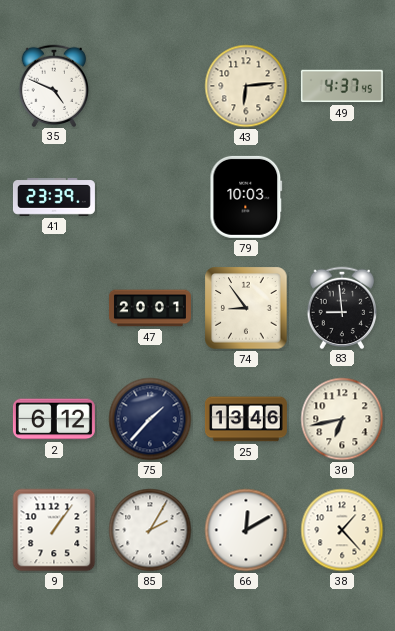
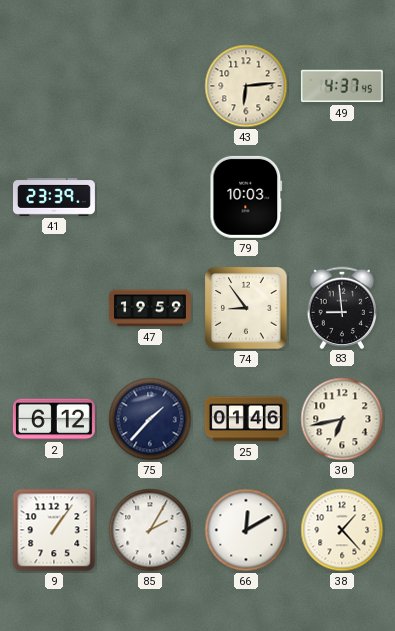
35: 4:49 -> none (54, 85)
47: 20:01 -> 19:59 (150, 308)
25: 13:46 -> 01:46 (246, 419)
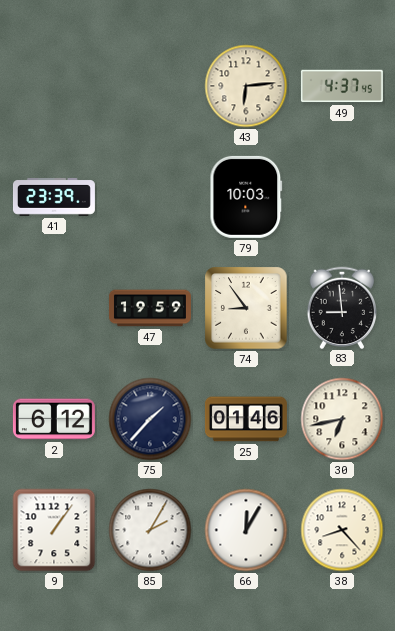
66: 12:10 -> 12:05 (246, 530)
38: 1:23 -> 8:23 (342, 530)
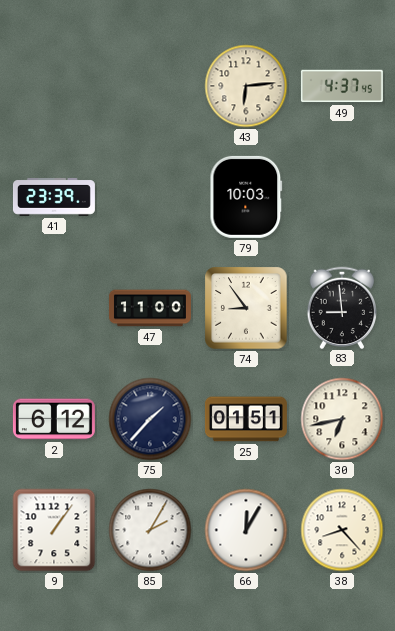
47: 19:59 -> 11:00 (150, 308)
25: 01:46 -> 01:51 (246, 419)
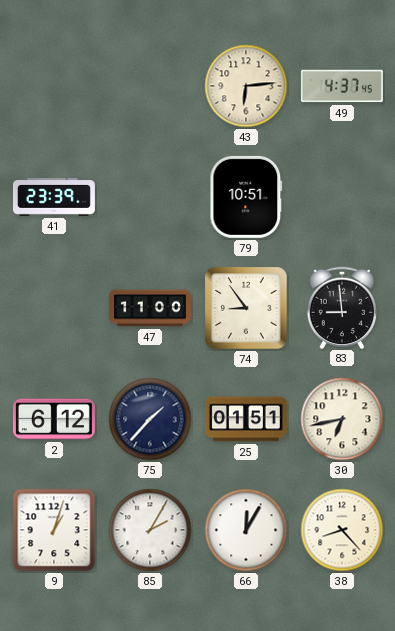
79: 10:03 -> 10:51 (246, 197)
9: 1:06 -> 1:03 (54, 530)
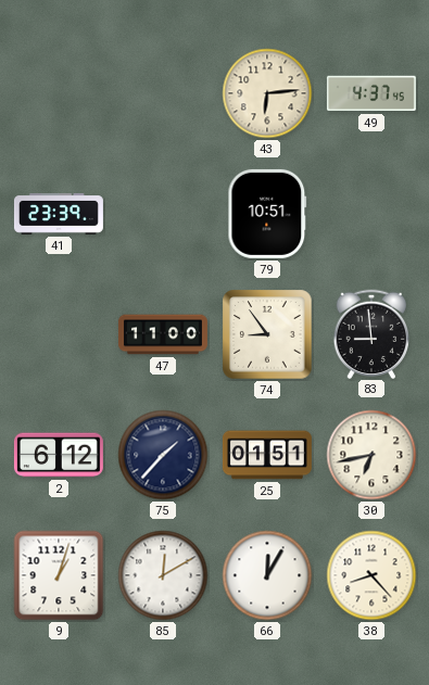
85: 2:05 -> 12:10 (163, 575)
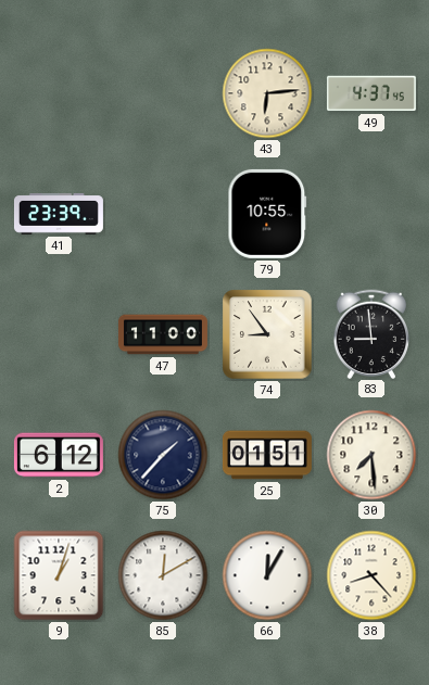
79: 10:51 -> 10:55 (267, 214)
30: 6:43 -> 7:29 (371, 455)
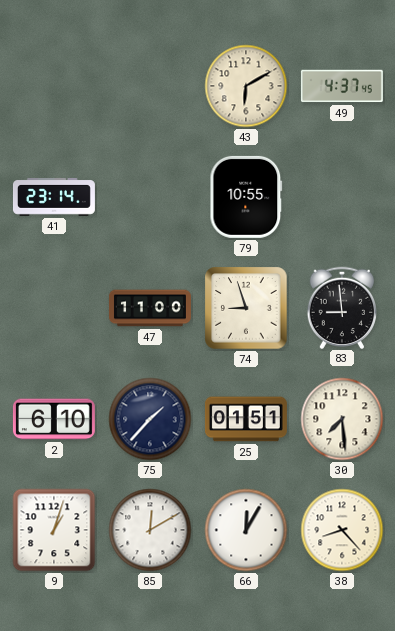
43: 6:14 -> 6:10 (246, 86)
41: 23:39 -> 23:14 (54, 198)
74: 8:54 -> 8:57 (246, 308)
2: 6:12 -> 6:10 (54, 419)
